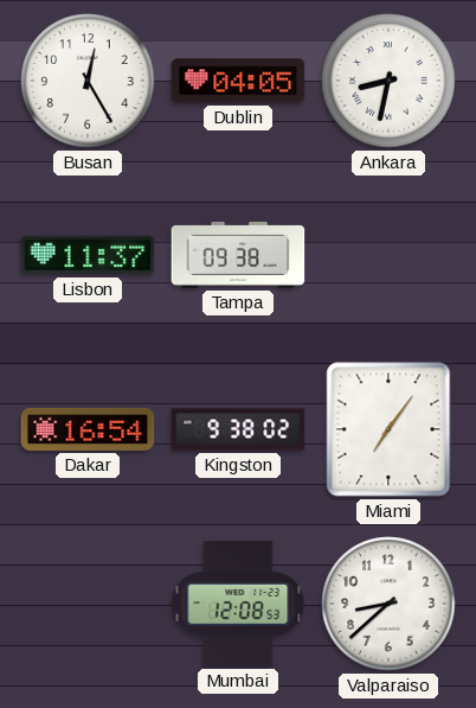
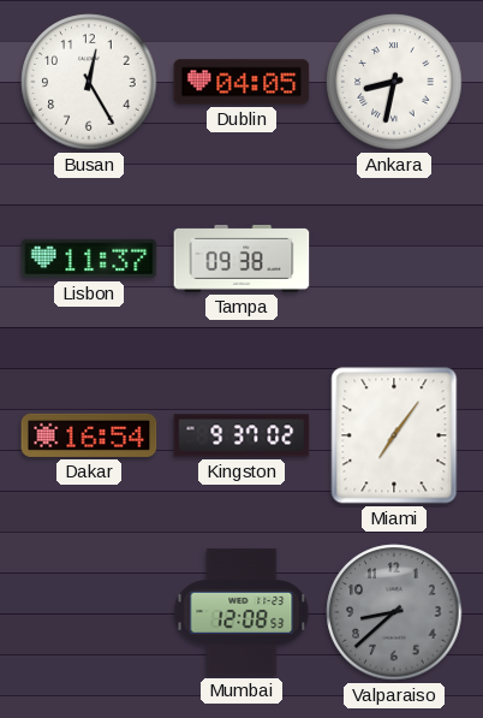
Kingston: 9:38 -> 9:37 (241, 435)
Valparaiso dial: white -> grey (394, 612)
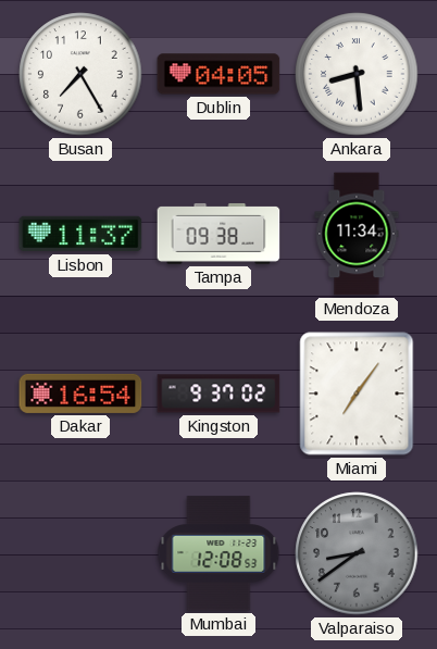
Busan: 12:25 -> 7:25 (80, 74)
Ankara: 8:32 -> 8:29 (357, 74)
Mendoza: none -> 11:34 (357, 234)
Valparaiso: 8:38 -> 8:39 (357, 553)
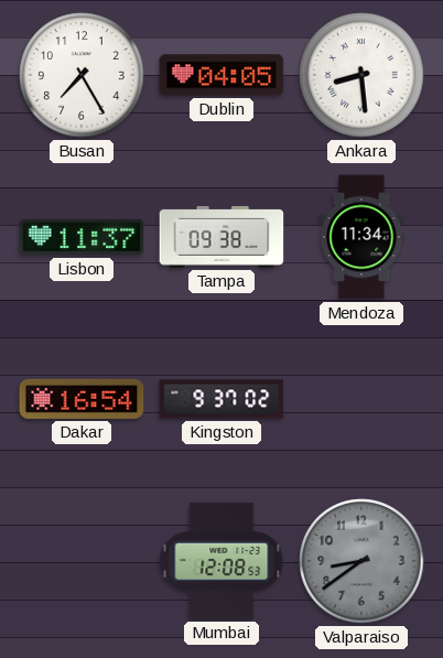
Miami: 7:06 -> none (357, 394)
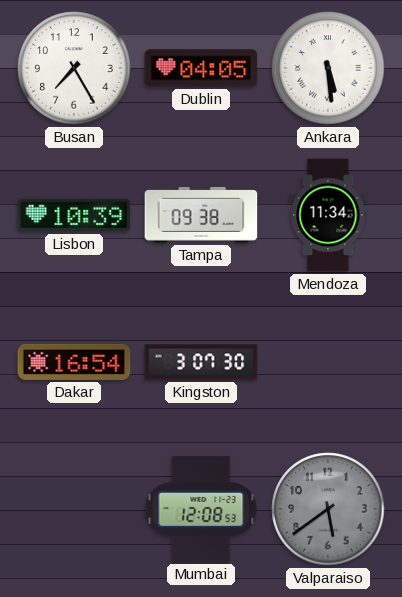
Ankara: 8:29 -> 5:29 (328, 68)
Lisbon: 11:37 -> 10:39 (74, 215)
Kingston: 9:37 -> 3:07 (201, 362)
Valparaiso: 8:39 -> 5:39 (328, 509)
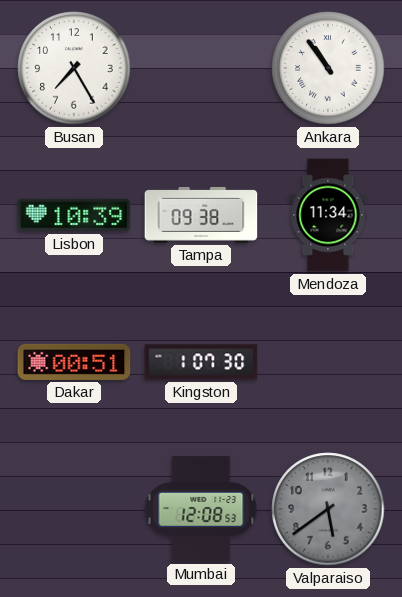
Dublin: 04:05 -> none (201, 68)
Ankara: 5:29 -> 10:54 (328, 68)
Dakar: 16:54 -> 00:51 (74, 362)
Kingston: 3:07 -> 1:07 (201, 362)
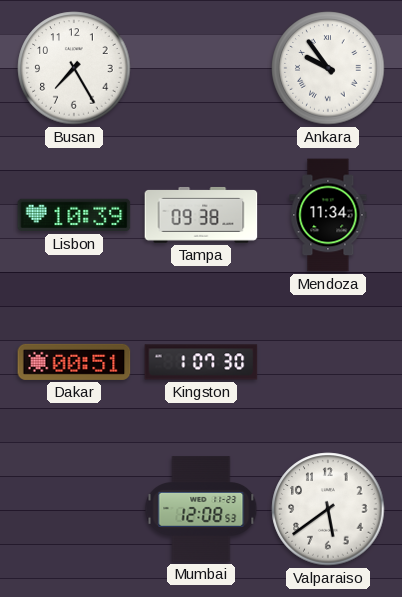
Ankara: 10:54 -> 9:54 (328, 68)
Valparaiso dial: grey -> white (328, 509)
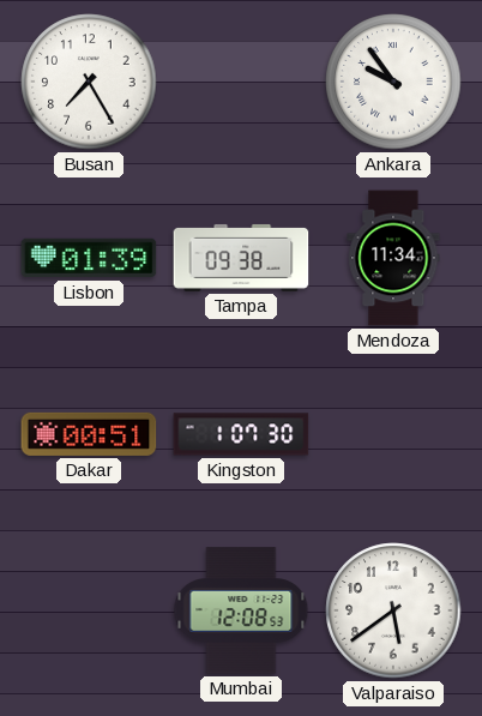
Lisbon: 10:39 -> 01:39 (89, 258)
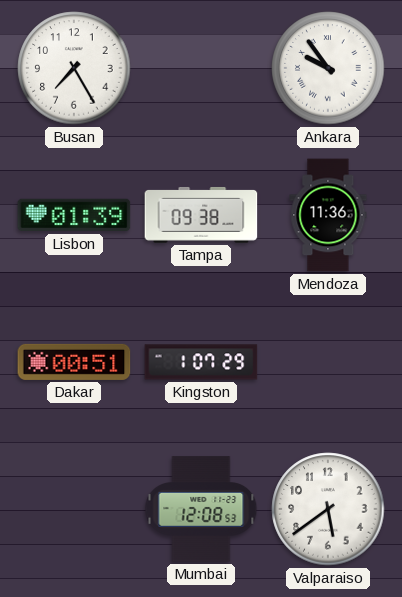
Mendoza: 11:34 -> 11:36 (328, 215)
Kingston: 1:07:30 -> 1:07:29 (201, 362)
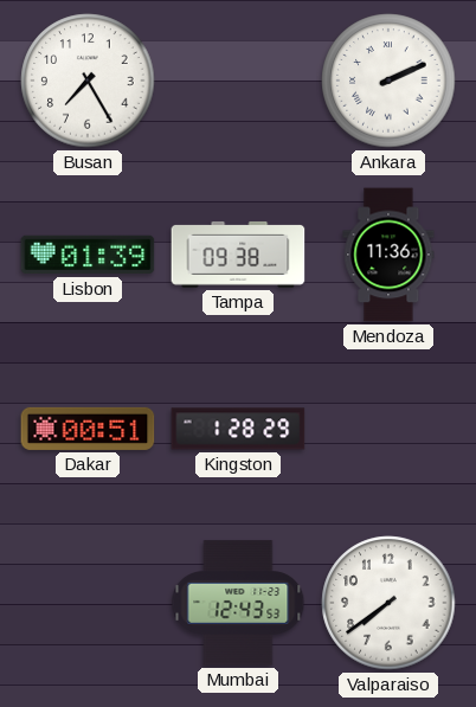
Ankara: 9:54 -> 2:11 (388, 81)
Kingston: 1:07 -> 1:28 (238, 429)
Mumbai: 12:08 -> 12:43 (238, 603)
Valparaiso: 5:39 -> 7:39 (388, 603)
